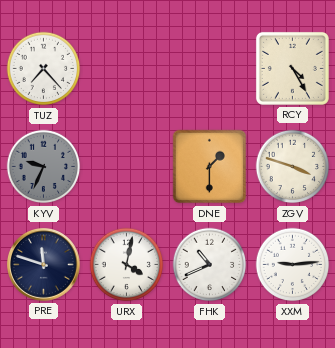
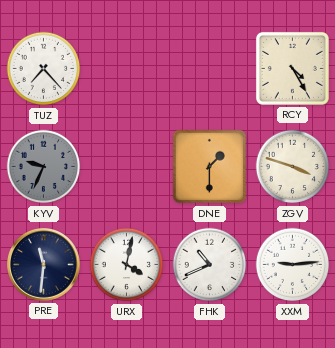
PRE: 11:48 -> 11:31 (44, 265)
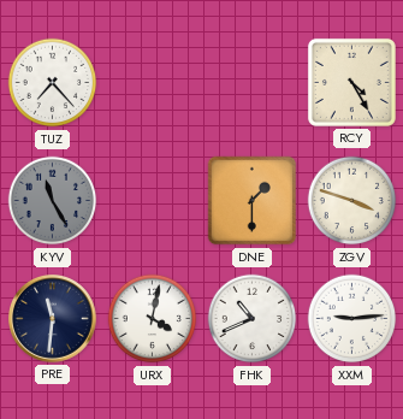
KYV: 9:34 -> 11:25 (53, 201)
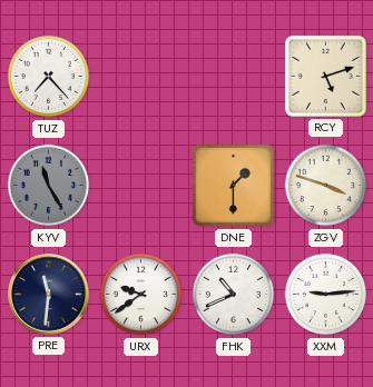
RCY: 4:25 -> 5:12 (325, 76)
URX: 4:02 -> 9:39 (141, 295)
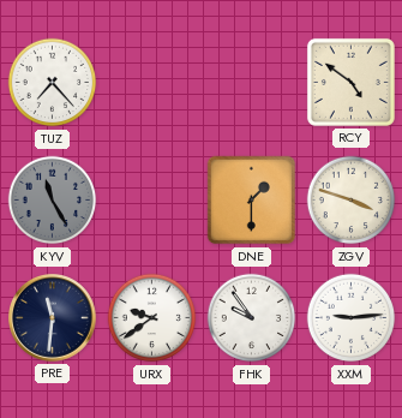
RCY: 5:12 -> 4:51 (350, 82)
FHK: 10:41 -> 9:54 (252, 318)
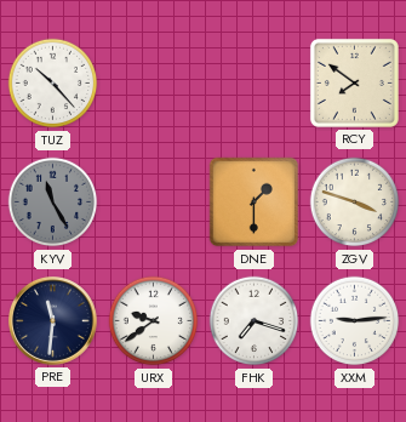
TUZ: 7:23 -> 10:23 (53, 84)
RCY: 4:51 -> 7:51 (354, 82)
FHK: 9:54 -> 7:18 (255, 321)
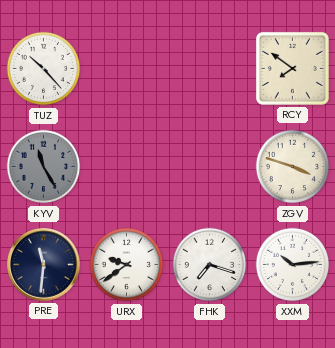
DNE: 1:30 -> none (255, 203)
XXM: 9:14 -> 10:14 (293, 265)
